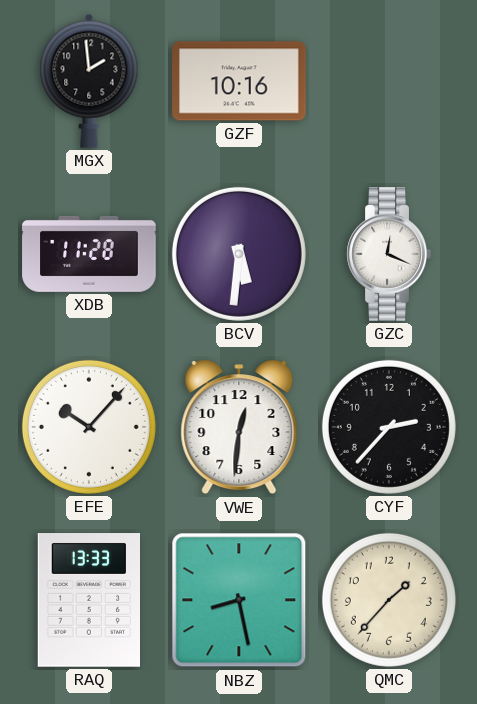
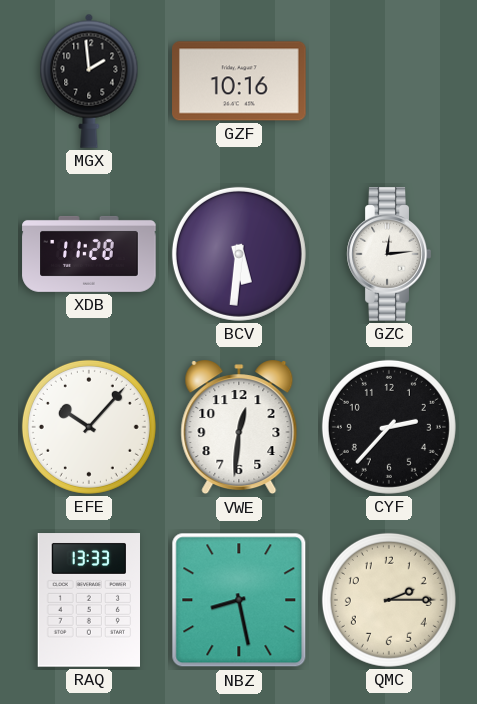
GZC: 12:19 -> 12:14 (389, 254)
QMC: 1:37 -> 2:15 (389, 600)
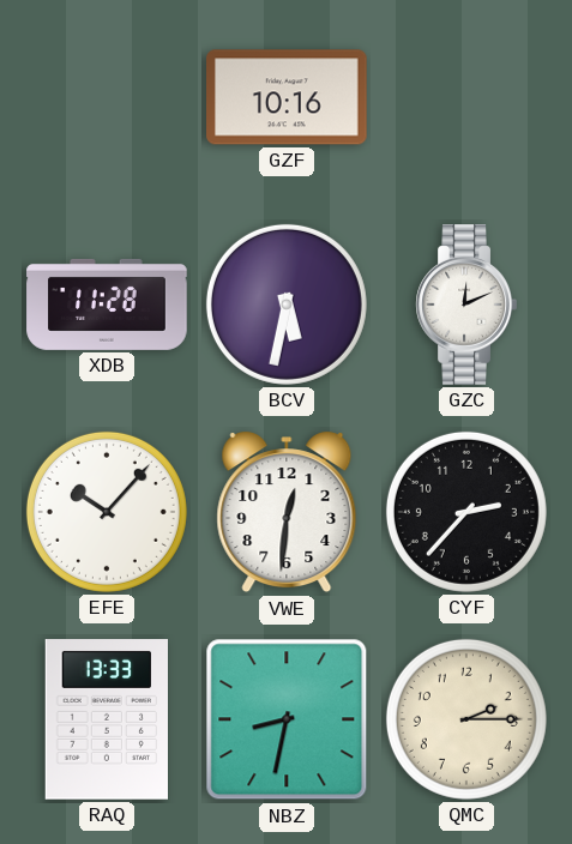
MGX: 1:59 -> none (89, 81)
BCV: 5:31 -> 5:32 (287, 305)
GZC: 12:14 -> 12:11 (466, 305)
NBZ: 8:28 -> 8:32 (287, 719)
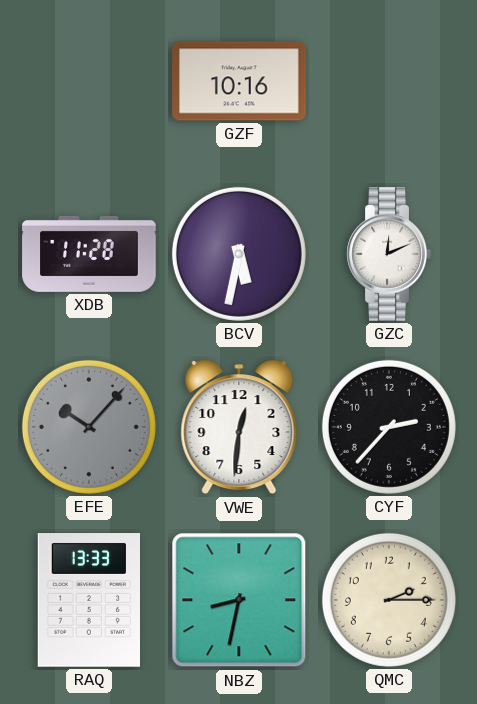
EFE dial: white -> grey (89, 427)
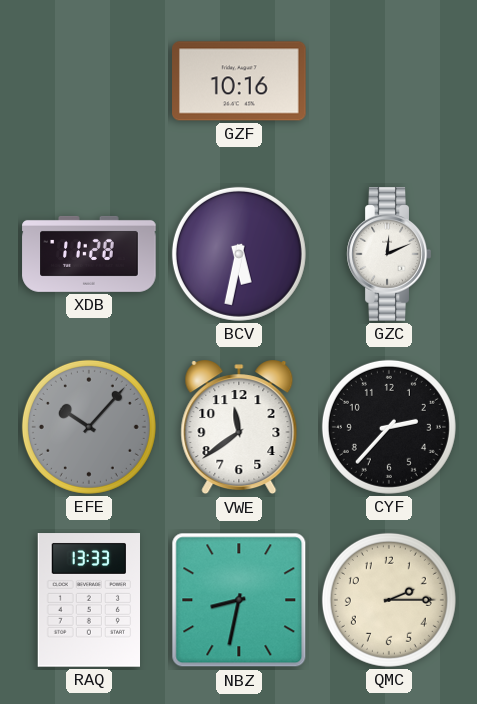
VWE: 12:31 -> 11:39 (239, 427)
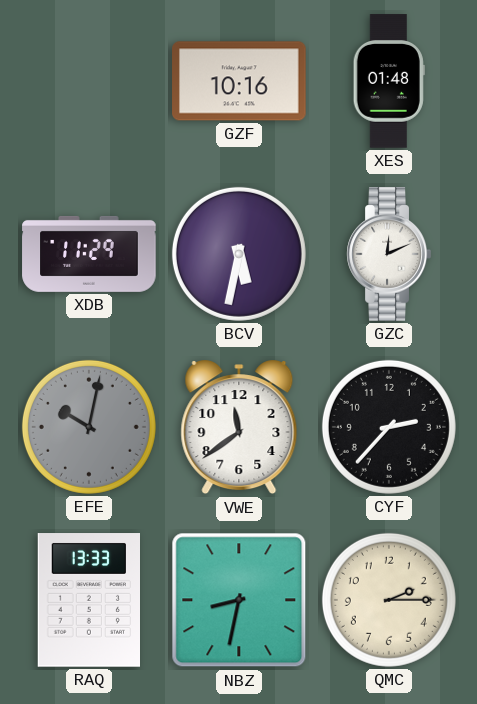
XES: none -> 01:48 (389, 81)
XDB: 11:28 -> 11:29 (89, 254)
EFE: 10:07 -> 10:02 (89, 427)
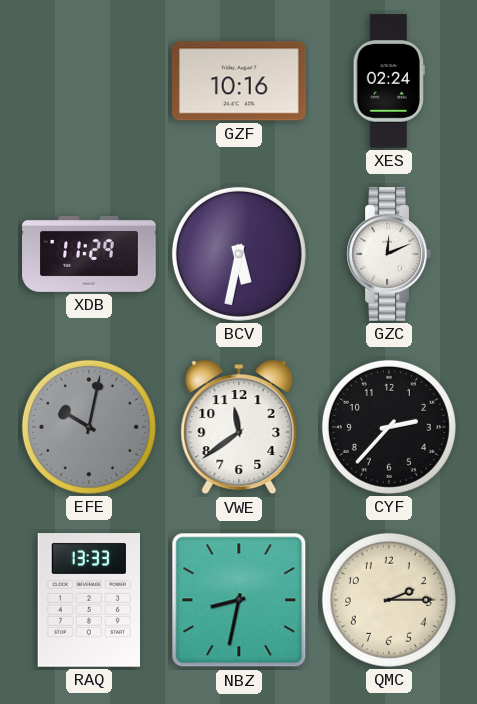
XES: 01:48 -> 02:24 (389, 81)
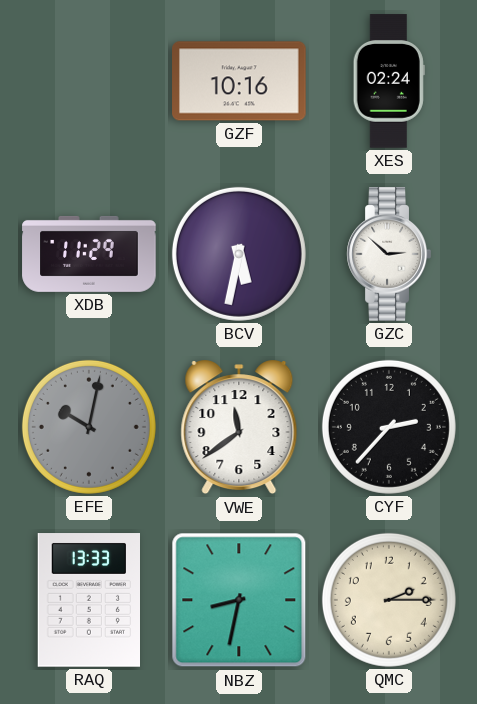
GZC: 12:11 -> 2:52 (389, 254)
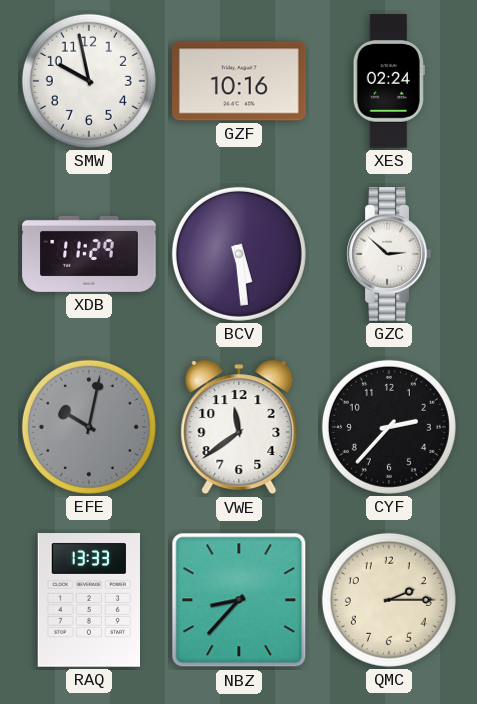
SMW: none -> 9:58 (89, 81)
BCV: 5:32 -> 5:29 (239, 254)
NBZ: 8:32 -> 8:37 (239, 600)
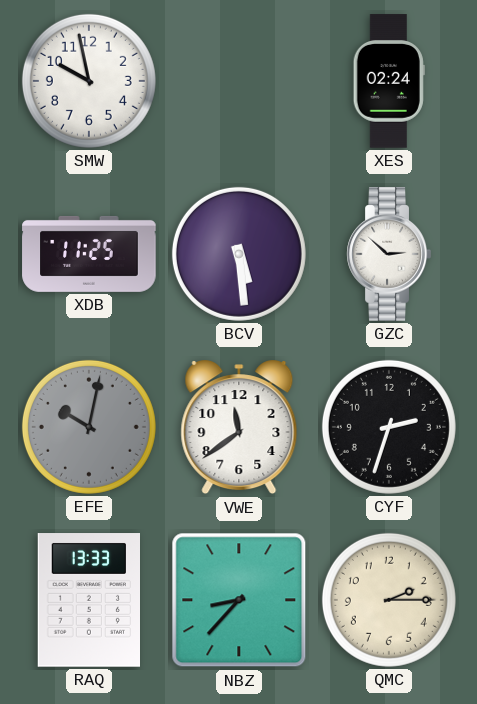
GZF: 10:16 -> none (239, 81)
XDB: 11:29 -> 11:25 (89, 254)
CYF: 2:37 -> 2:33 (389, 427)
